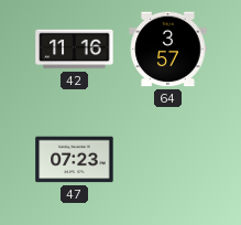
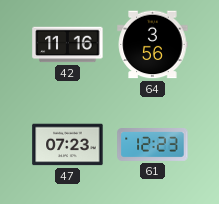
64: 3:57 -> 3:56 (153, 45)
61: none -> 12:23 (153, 145)
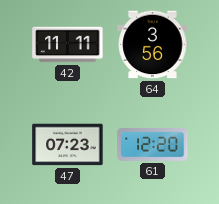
42: 11:16 -> 11:11 (68, 45)
61: 12:23 -> 12:20 (153, 145)
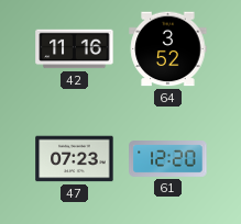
42: 11:11 -> 11:16 (75, 49)
64: 3:56 -> 3:52 (168, 49)
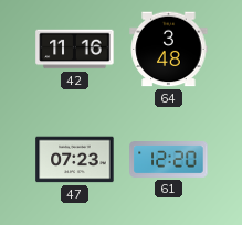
64: 3:52 -> 3:48 (169, 50)
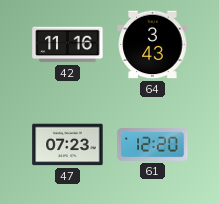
64: 3:48 -> 3:43 (153, 45)
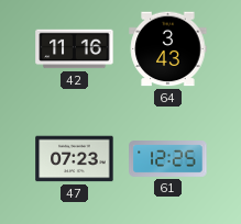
61: 12:20 -> 12:25 (168, 159)
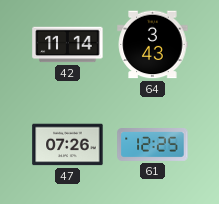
42: 11:16 -> 11:14 (68, 45)
47: 07:23 -> 07:26 (68, 145)
